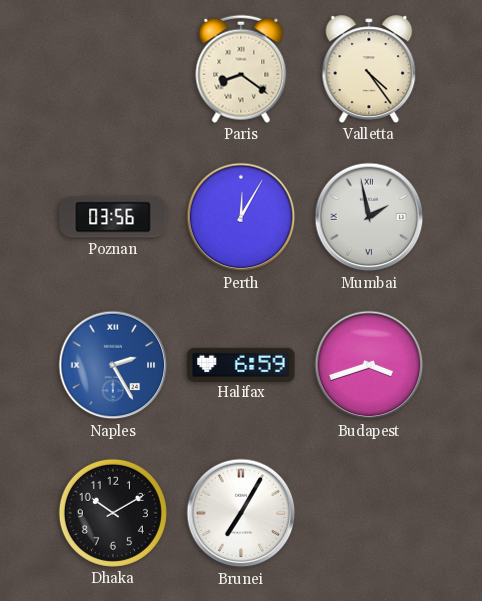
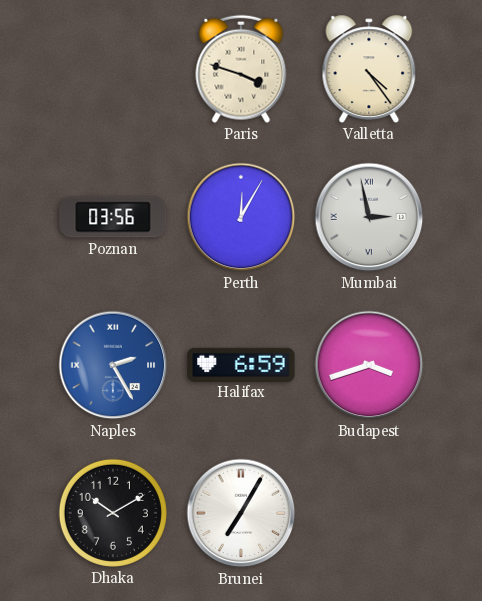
Paris: 8:21 -> 3:48 (241, 69)
Mumbai: 1:58 -> 2:58 (369, 217)
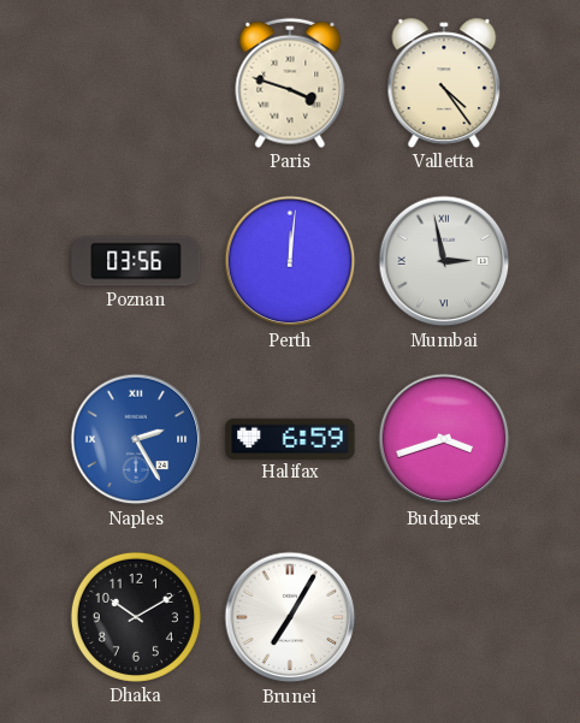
Perth: 12:05 -> 12:01 (290, 261)
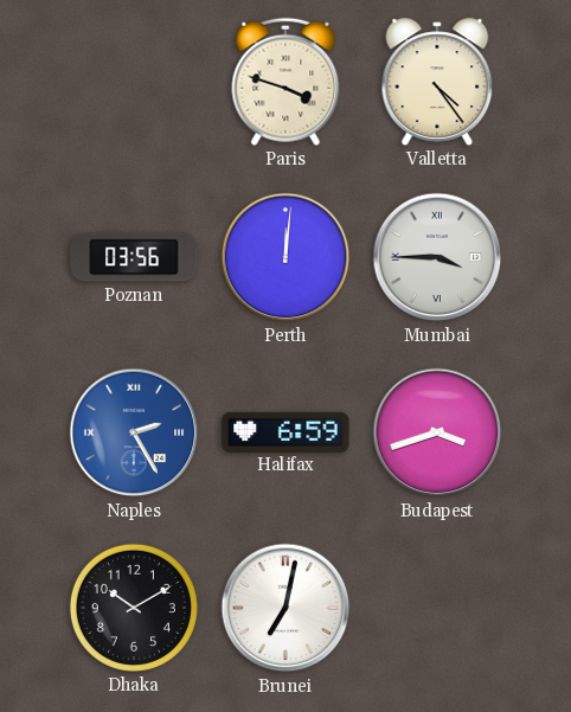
Mumbai: 2:58 -> 3:45 (437, 257)
Brunei: 7:05 -> 7:02 (285, 608)
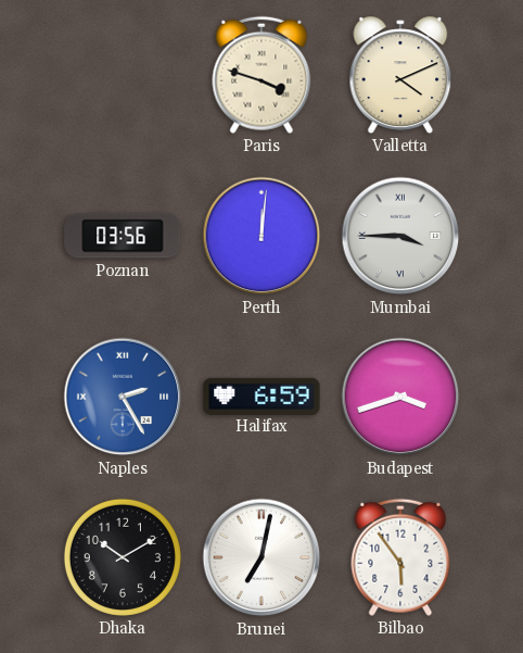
Valletta: 4:24 -> 4:11 (400, 75)
Bilbao: none -> 5:54 (400, 557)
